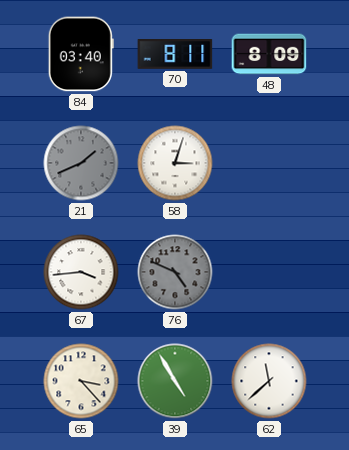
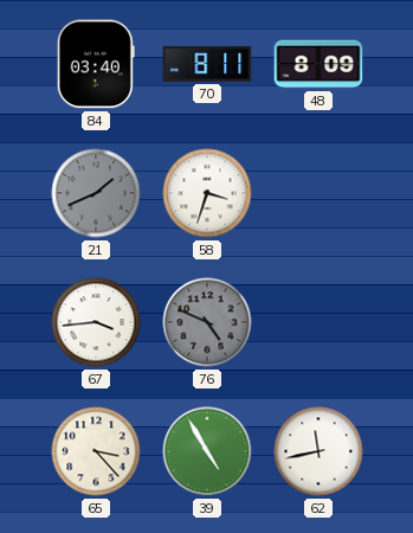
58: 3:03 -> 3:33 (207, 193)
62: 11:38 -> 11:43 (318, 451)
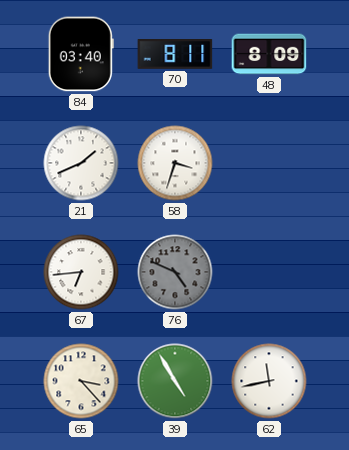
21 dial: grey -> white (81, 163)
67: 3:44 -> 6:44 (81, 272)
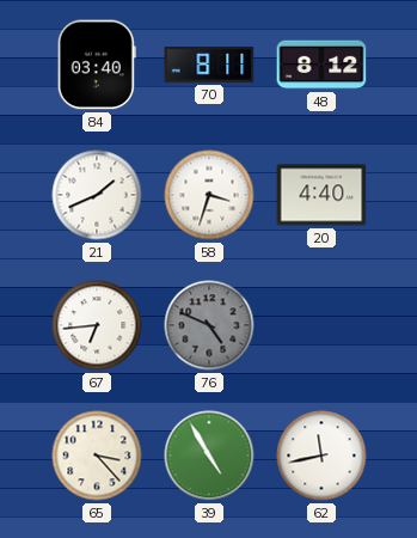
48: 8:09 -> 8:12 (321, 65)
20: none -> 4:40 (321, 195)
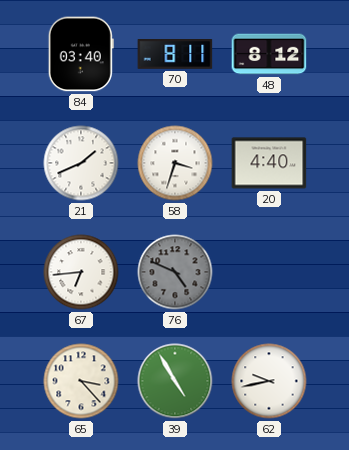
62: 11:43 -> 9:43 (269, 381)
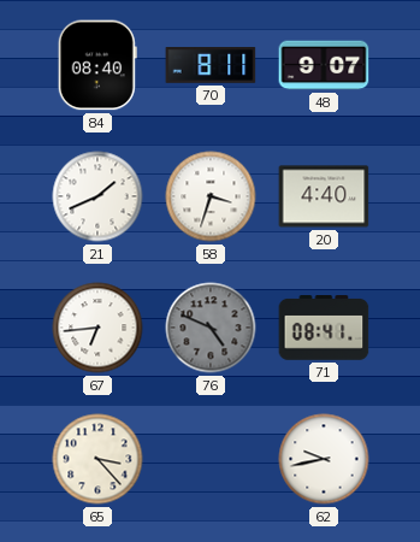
84: 03:40 -> 08:40 (97, 65)
48: 8:12 -> 9:07 (324, 65)
71: none -> 08:41 (324, 329)
39: 4:55 -> none (175, 381)
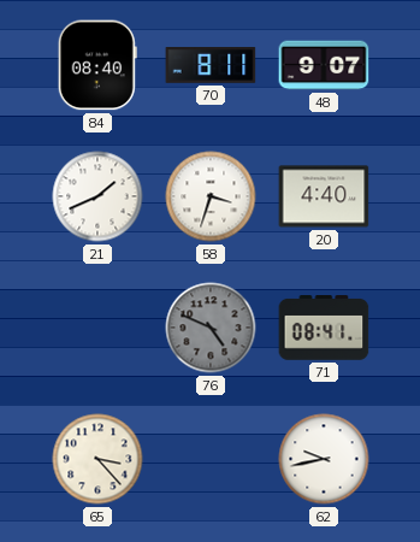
67: 6:44 -> none (97, 328)
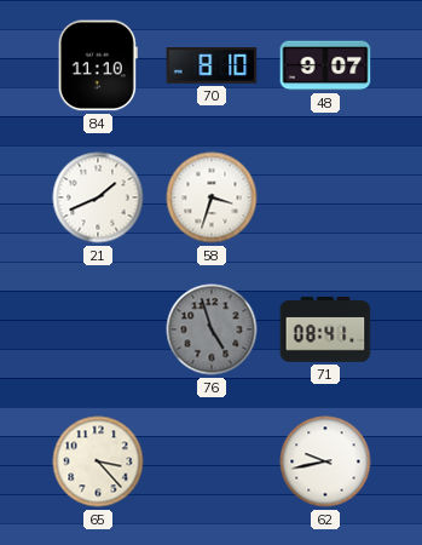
84: 08:40 -> 11:10 (98, 65)
70: 8:11 -> 8:10 (212, 67)
20: 4:40 -> none (324, 196)
76: 4:49 -> 4:57 (212, 329)
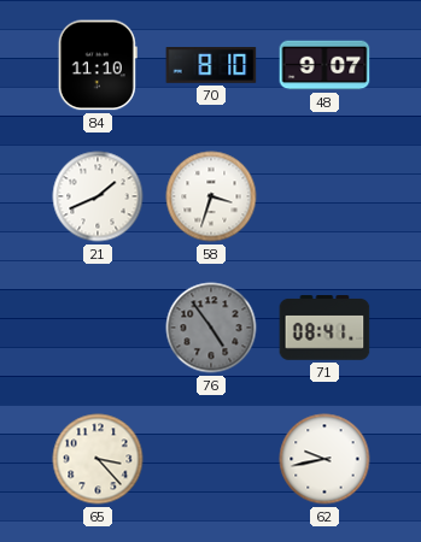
76: 4:57 -> 4:54 (211, 328)
